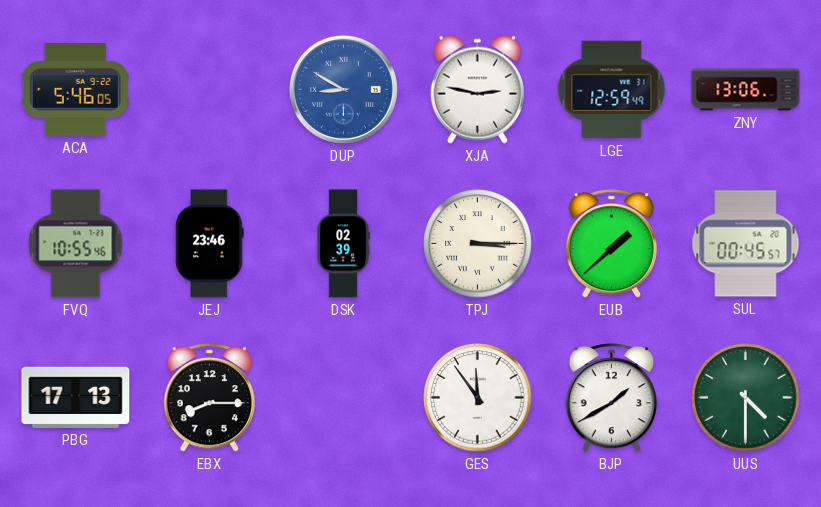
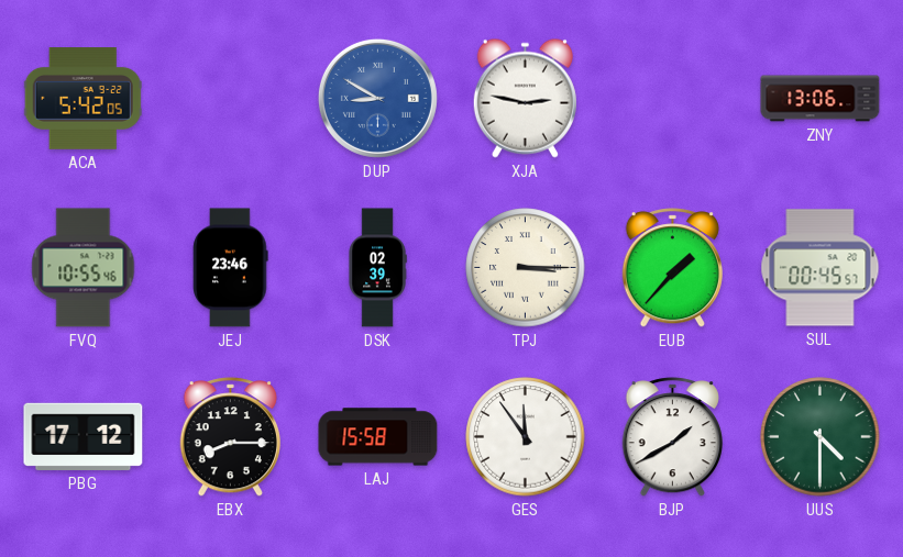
ACA: 5:46 -> 5:42 (82, 99)
LGE: 12:59 -> none (612, 90)
EUB: 1:38 -> 1:37 (672, 268)
PBG: 17:13 -> 17:12 (84, 436)
LAJ: none -> 15:58 (378, 437)
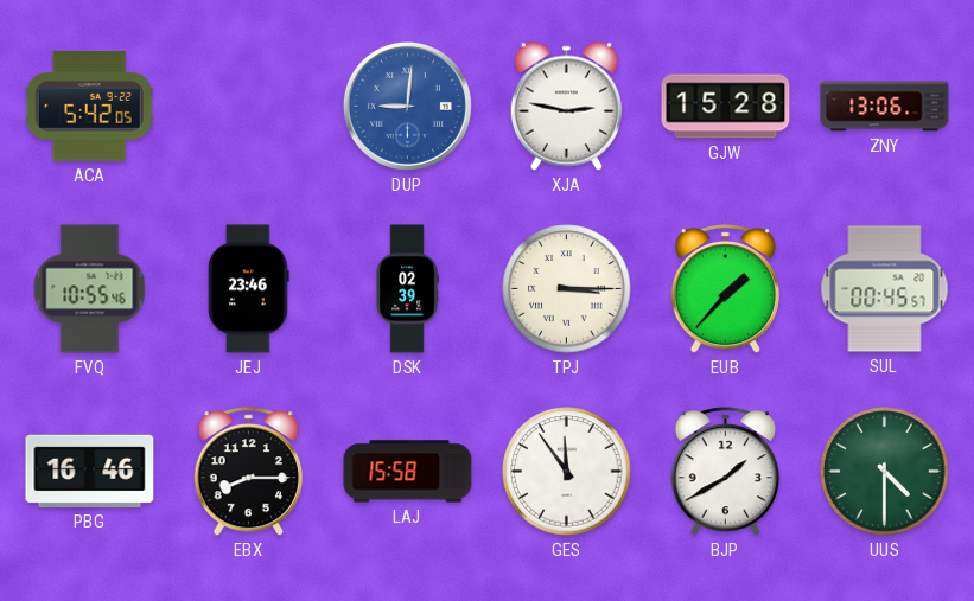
DUP: 8:50 -> 9:01 (407, 106)
GJW: none -> 15:28 (726, 107)
PBG: 17:12 -> 16:46 (90, 471)
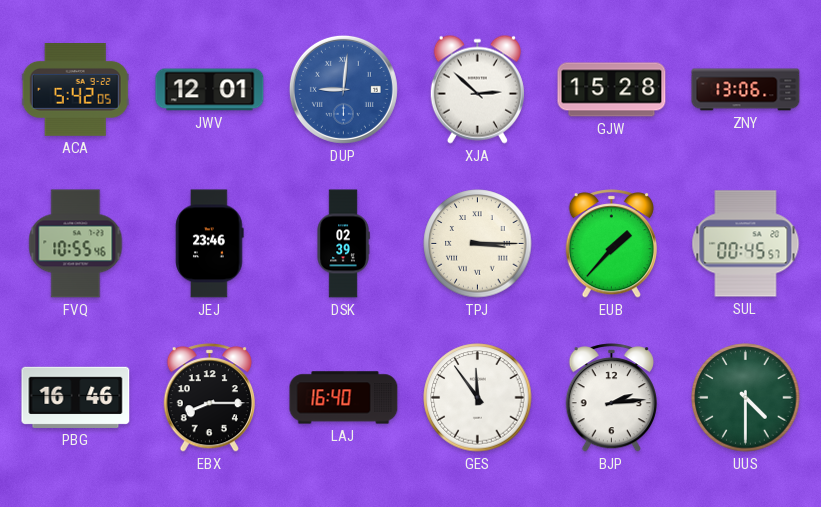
JWV: none -> 12:01 (210, 90)
XJA: 2:47 -> 2:52 (477, 89)
LAJ: 15:58 -> 16:40 (344, 398)
BJP: 1:40 -> 2:14 (611, 398)
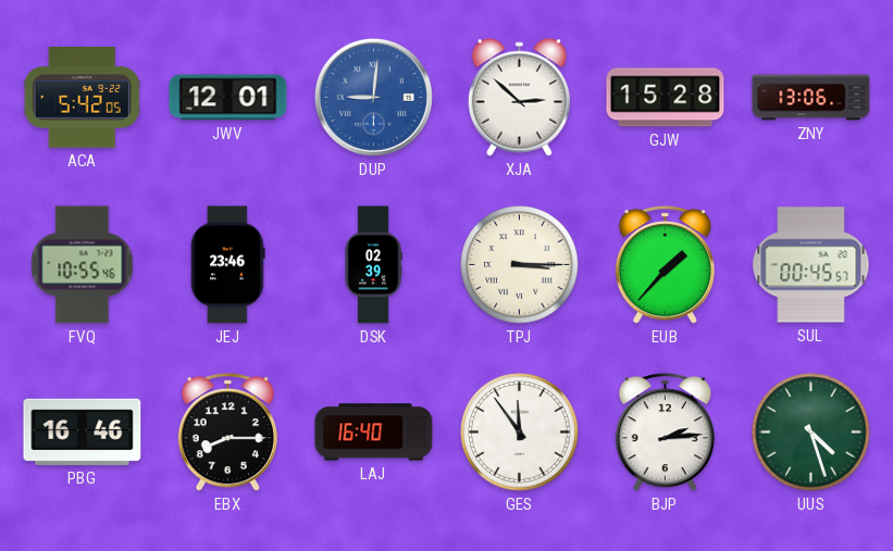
UUS: 4:30 -> 4:27 (811, 433)
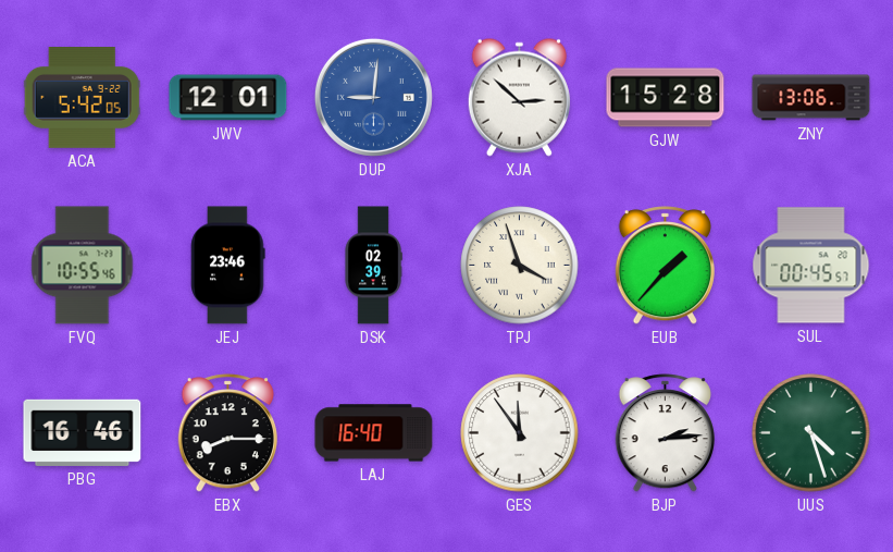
TPJ: 3:15 -> 3:57 (520, 266)
